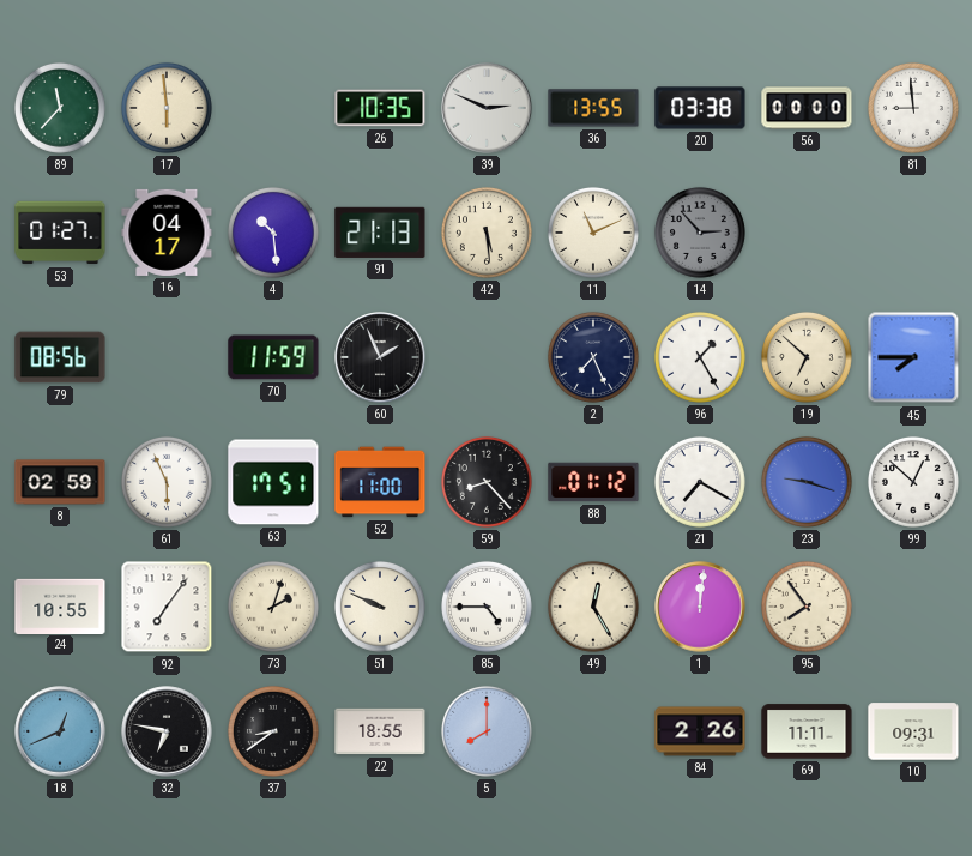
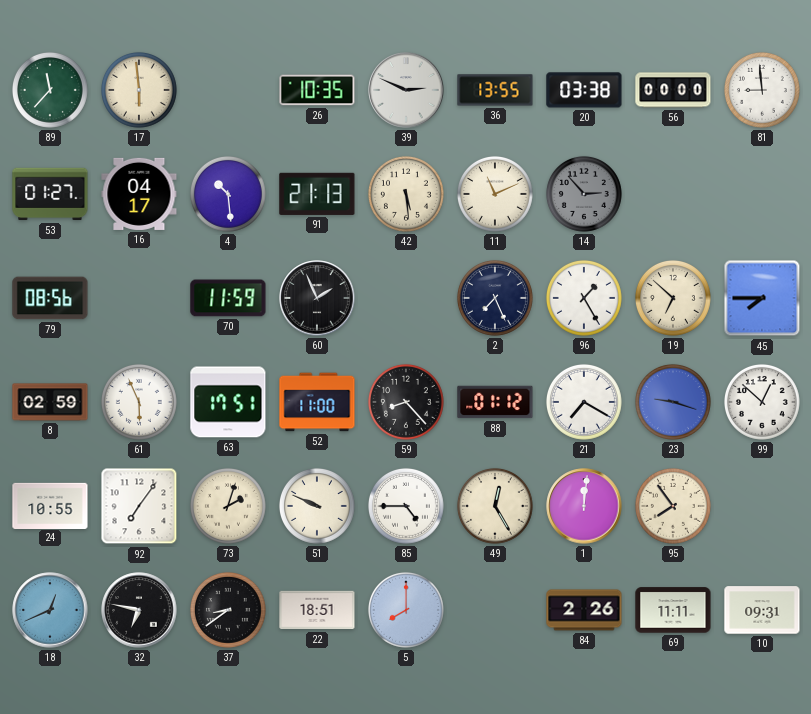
22: 18:55 -> 18:51 (317, 610)
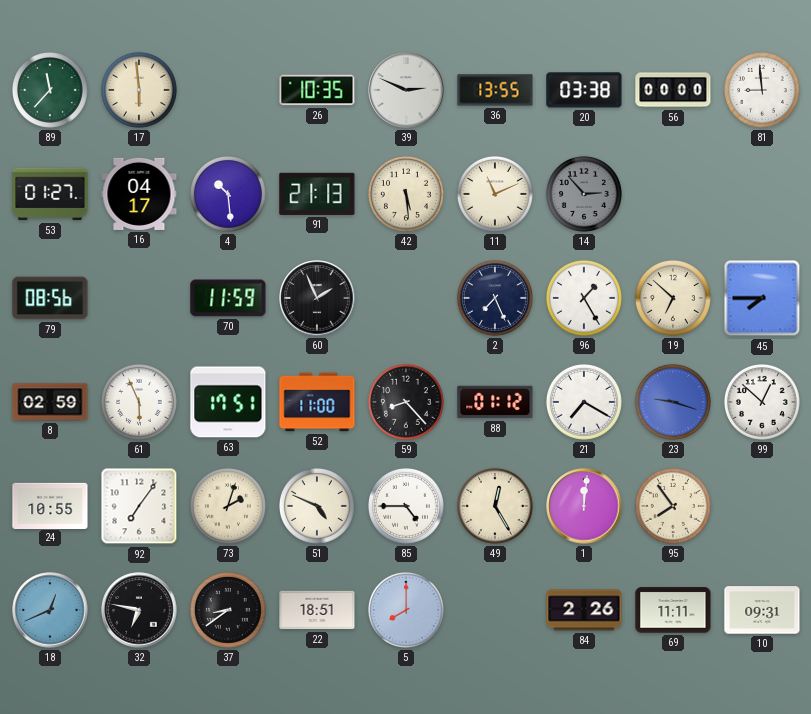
51: 9:49 -> 4:49 (317, 506)
